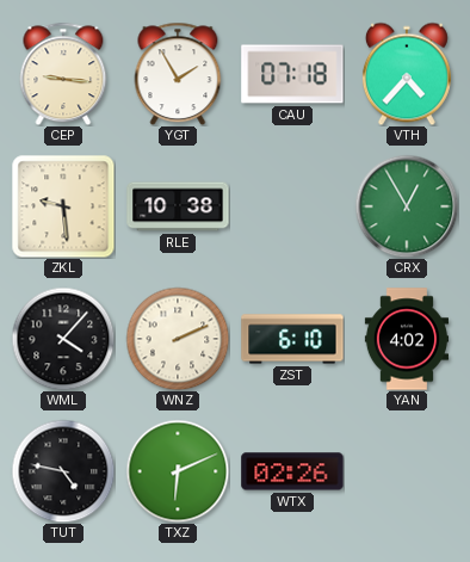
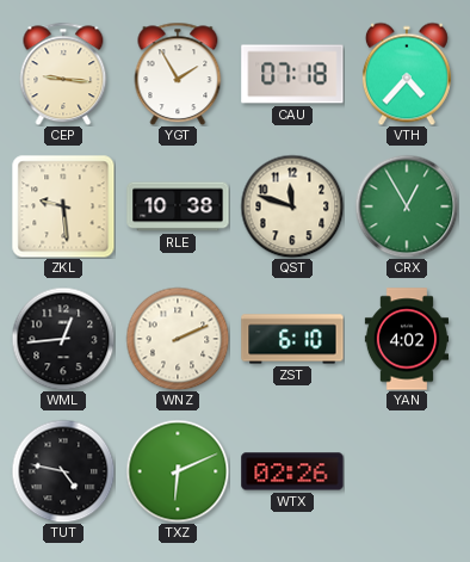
QST: none -> 11:48 (292, 206)
WML: 4:07 -> 12:44 (63, 339)
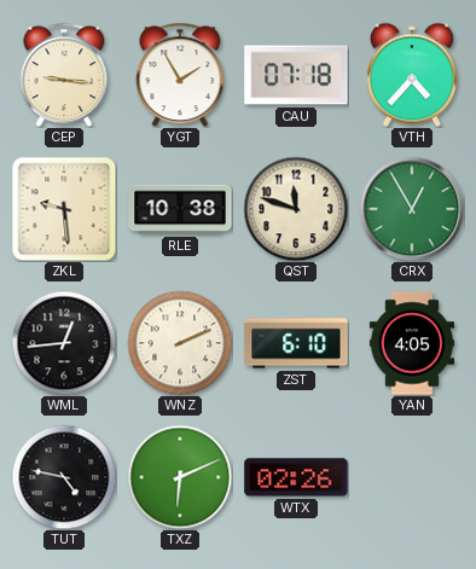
YAN: 4:02 -> 4:05 (411, 343)
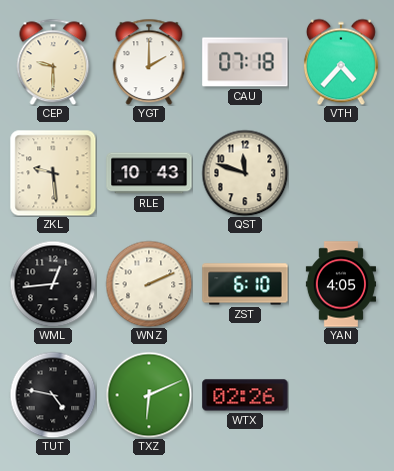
CEP: 9:16 -> 9:30 (53, 62)
YGT: 1:55 -> 2:00 (149, 62)
RLE: 10:38 -> 10:43 (149, 173)
CRX: 12:55 -> none (412, 209)
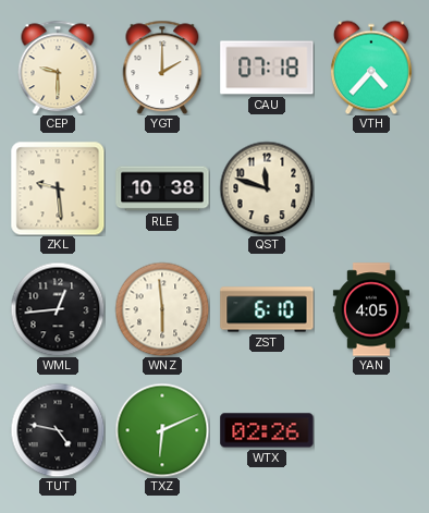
RLE: 10:43 -> 10:38 (162, 188)
WNZ: 2:11 -> 5:59 (162, 309)
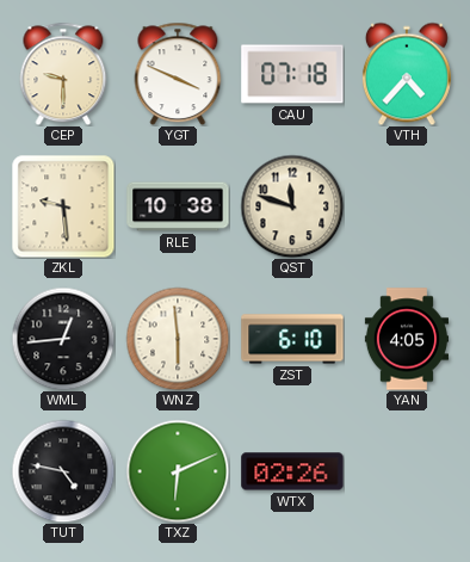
YGT: 2:00 -> 3:49 (178, 74)
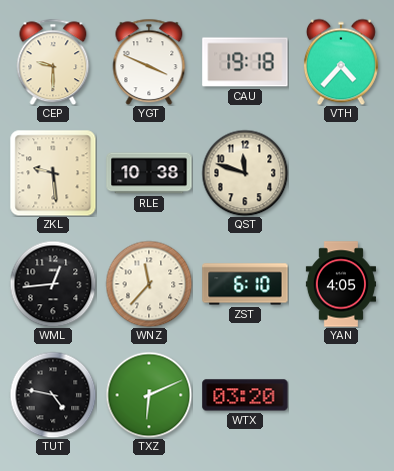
CAU: 07:18 -> 19:18 (245, 62)
WNZ: 5:59 -> 11:37 (149, 284)
WTX: 02:26 -> 03:20 (245, 395)
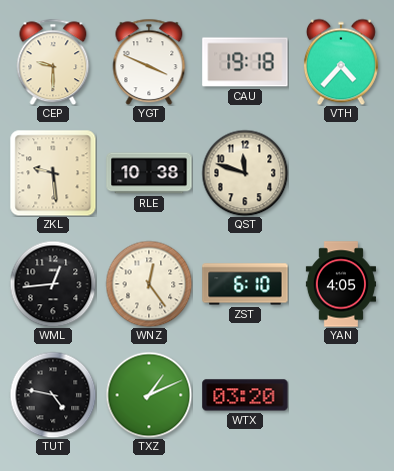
WNZ: 11:37 -> 12:24 (149, 284)
TXZ: 6:11 -> 1:11 (149, 395)
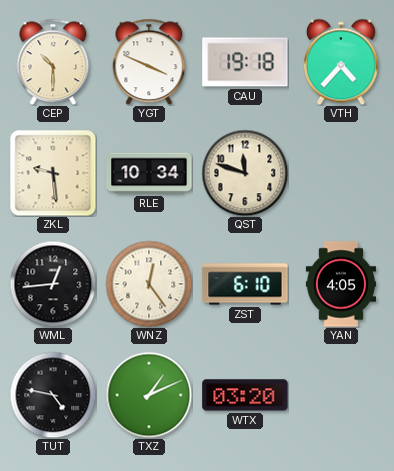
CEP: 9:30 -> 10:30 (53, 62)
RLE: 10:38 -> 10:34 (149, 173)
